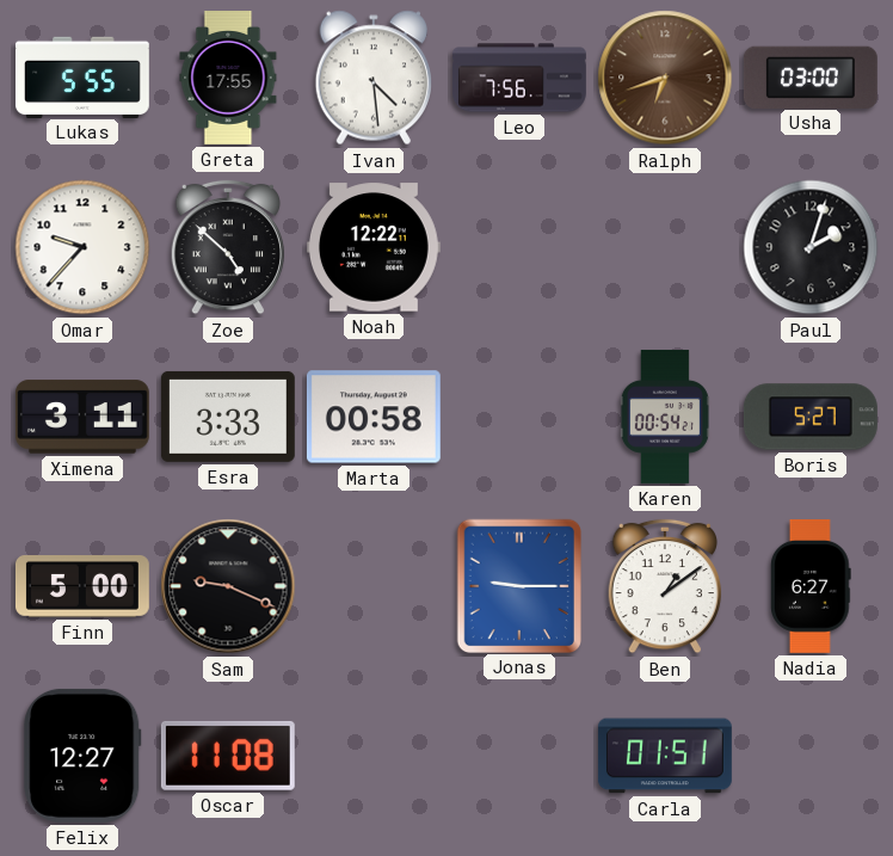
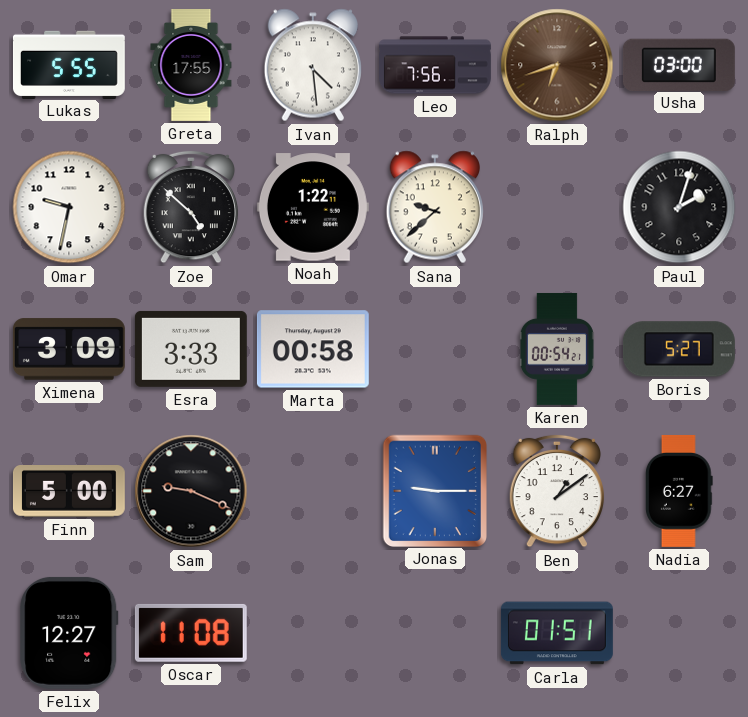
Omar: 9:37 -> 9:32 (69, 207)
Noah: 12:22 -> 1:22 (313, 207)
Sana: none -> 9:38 (435, 207)
Ximena: 3:11 -> 3:09 (69, 349)
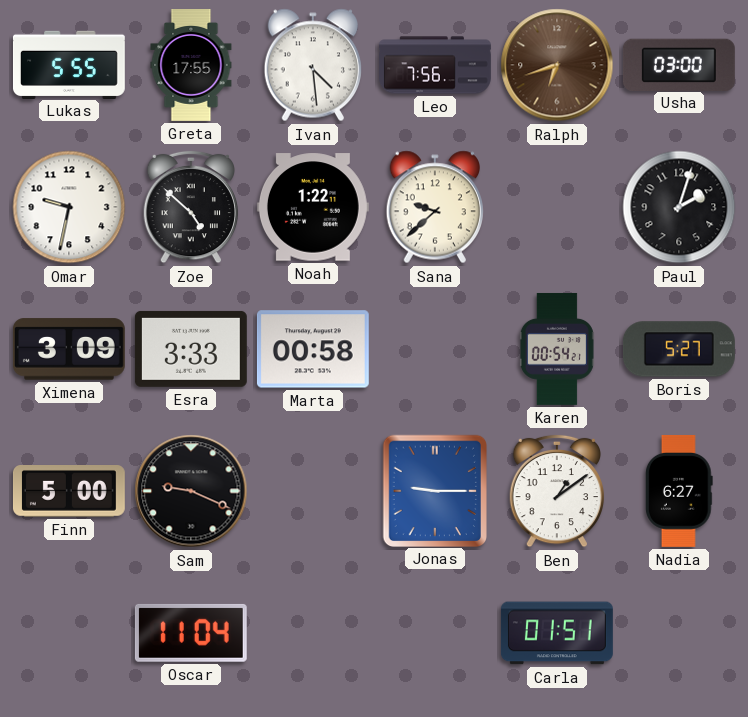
Felix: 12:27 -> none (69, 633)
Oscar: 11:08 -> 11:04 (191, 633)
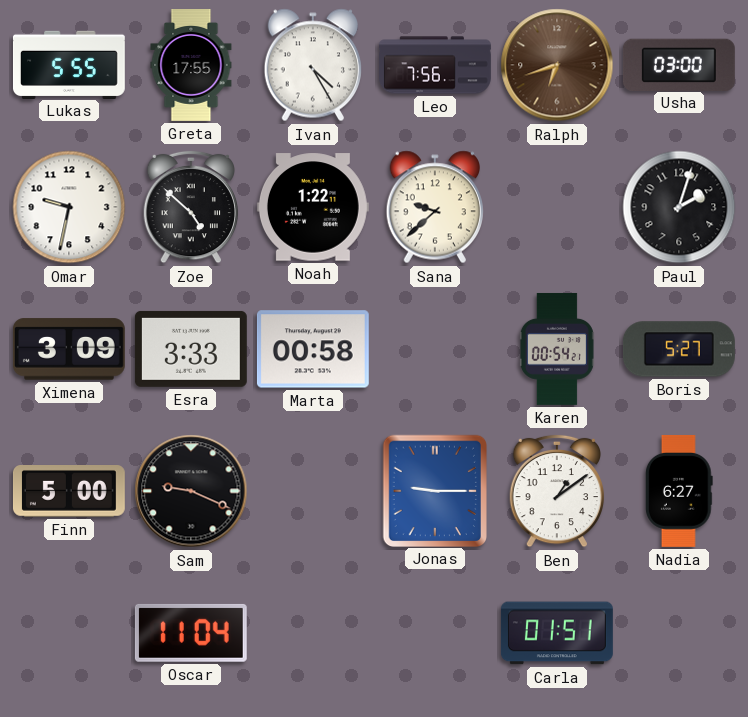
Ivan: 4:29 -> 4:25 (313, 65)
